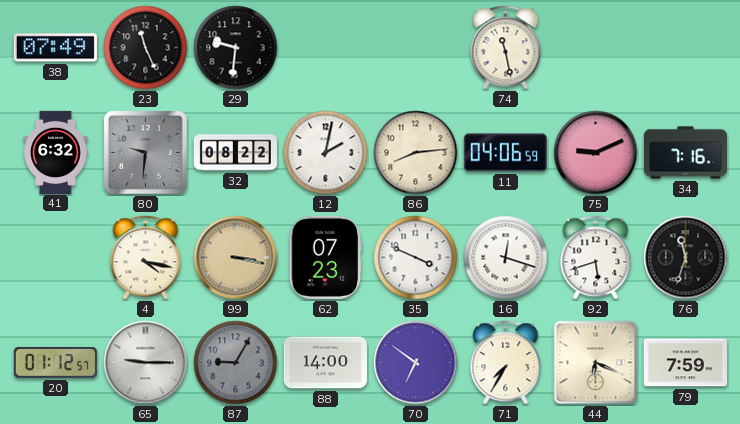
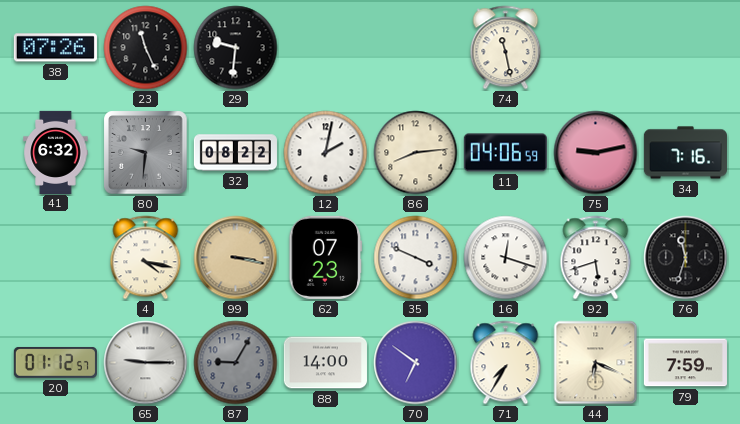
38: 07:49 -> 07:26 (55, 48)
75: 9:11 -> 9:13 (596, 153)
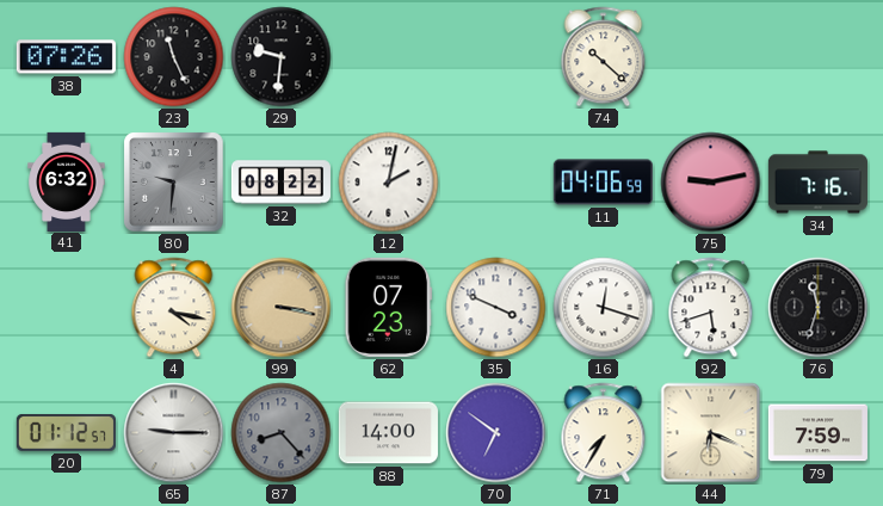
74: 11:28 -> 10:22 (604, 57)
86: 8:14 -> none (416, 153)
87: 9:05 -> 8:23 (282, 433)
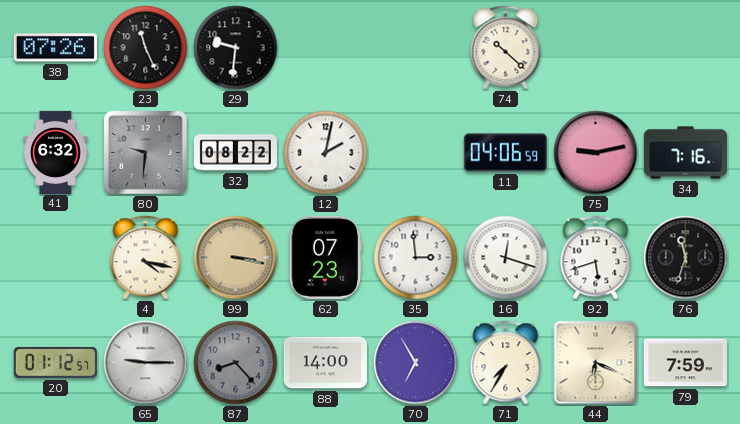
35: 3:49 -> 2:59 (416, 258)
70: 6:51 -> 6:55 (416, 363)
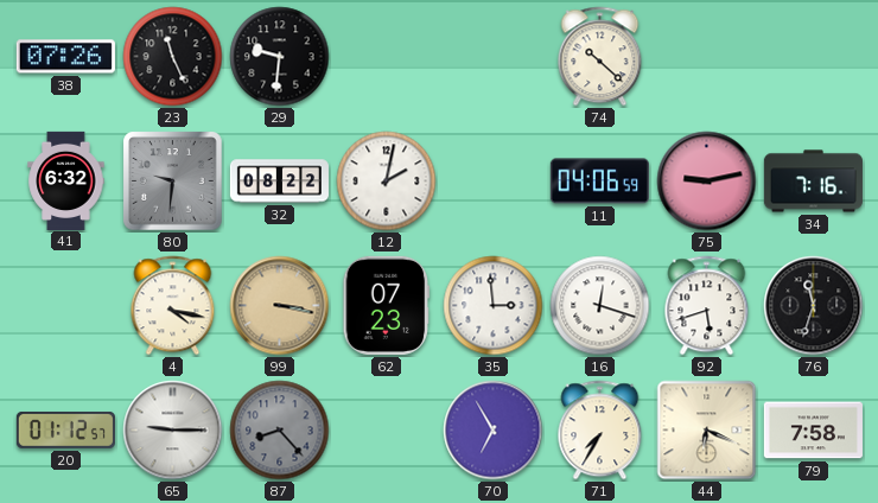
88: 14:00 -> none (325, 363)
79: 7:59 -> 7:58 (813, 431)
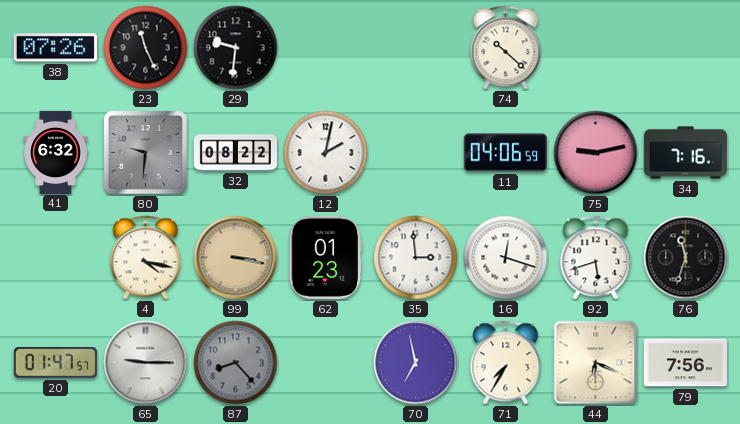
62: 07:23 -> 01:23 (326, 257)
20: 01:12 -> 01:47 (55, 362)
70: 6:55 -> 6:58 (416, 363)
79: 7:58 -> 7:56 (685, 363)
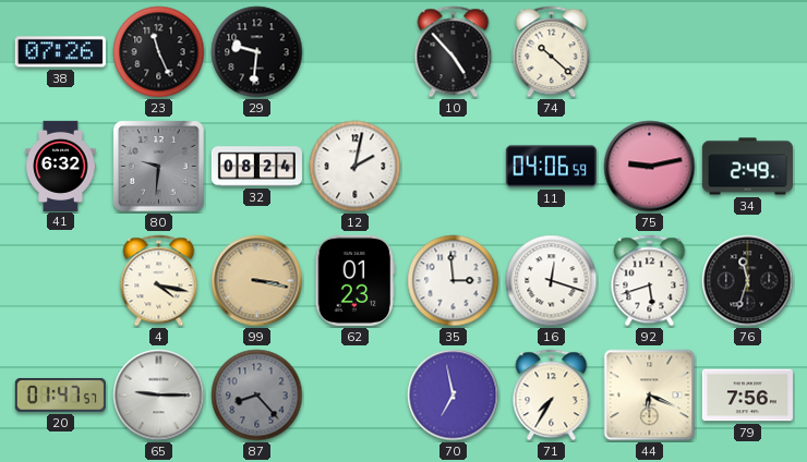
10: none -> 4:53 (454, 52)
32: 08:22 -> 08:24 (256, 167)
34: 7:16 -> 2:49 (747, 167)
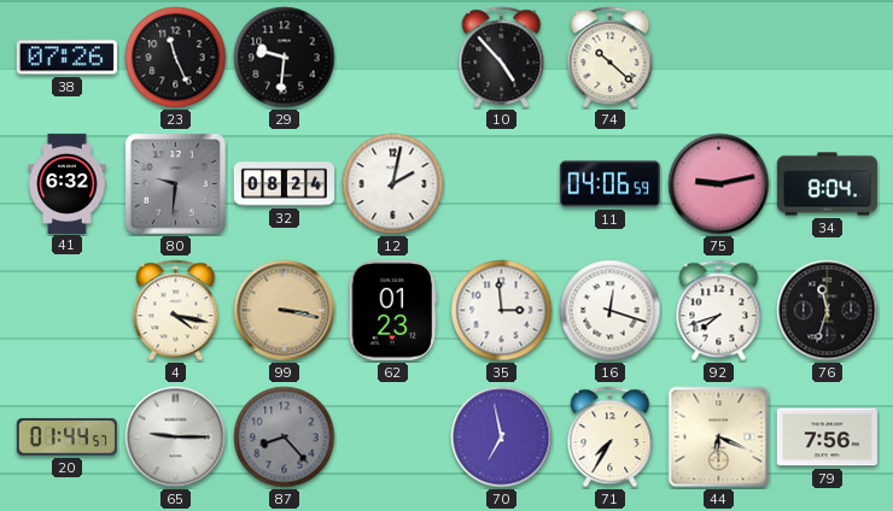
34: 2:49 -> 8:04 (827, 184)
92: 5:42 -> 7:42 (719, 311)
20: 01:47 -> 01:44 (66, 436)
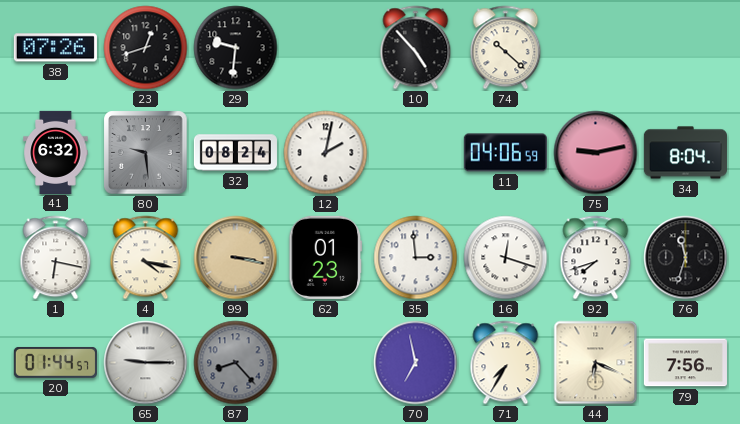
23: 11:26 -> 12:42 (146, 48)
80: 9:31 -> 9:29 (146, 153)
1: none -> 6:17 (56, 258)
